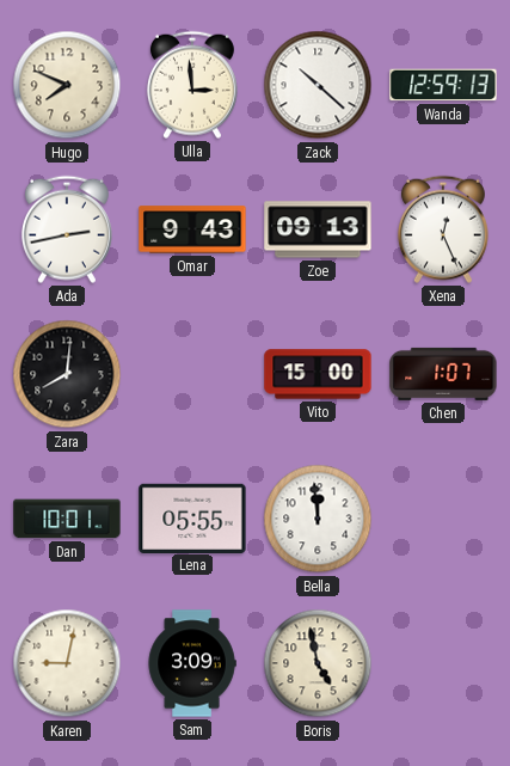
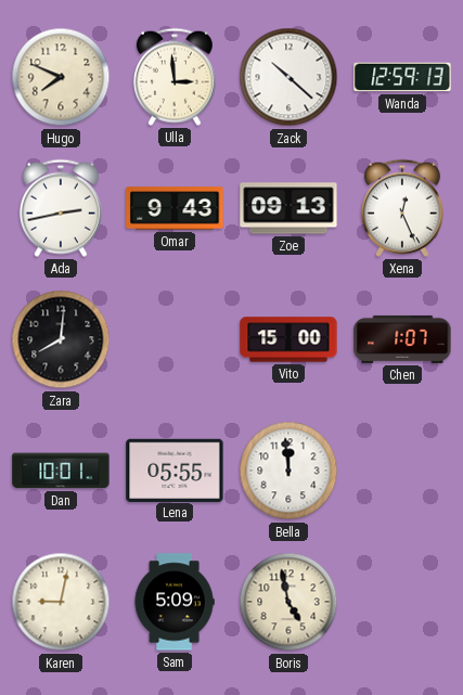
Sam: 3:09 -> 5:09 (175, 602)
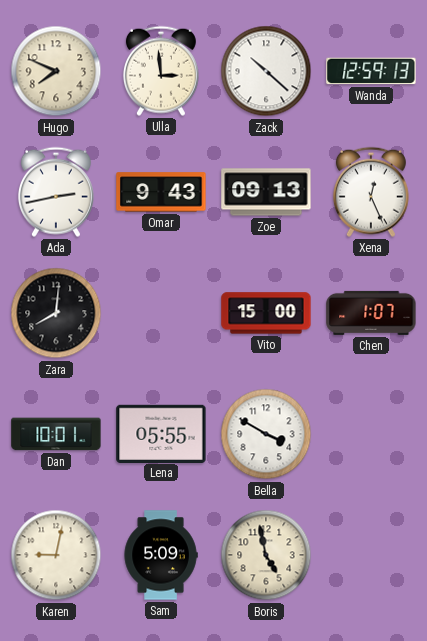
Bella: 11:59 -> 3:50 (266, 434)
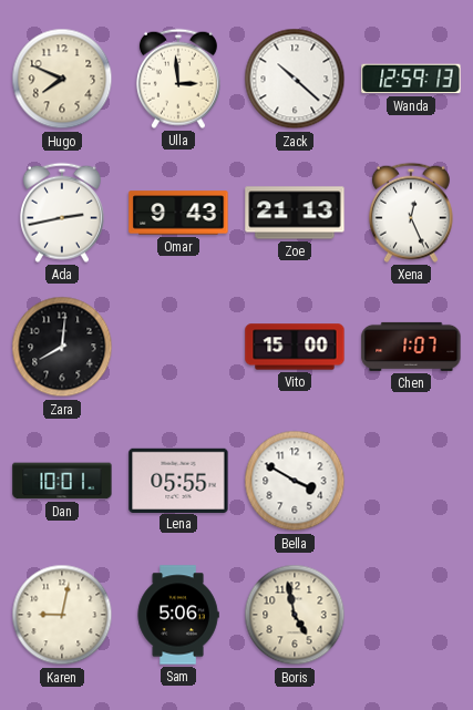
Zoe: 09:13 -> 21:13 (295, 213)
Sam: 5:09 -> 5:06 (178, 615)
